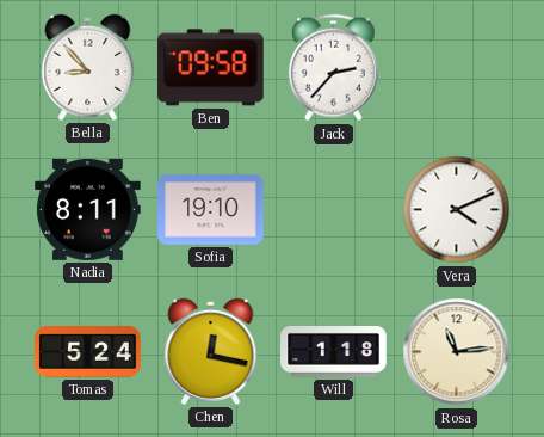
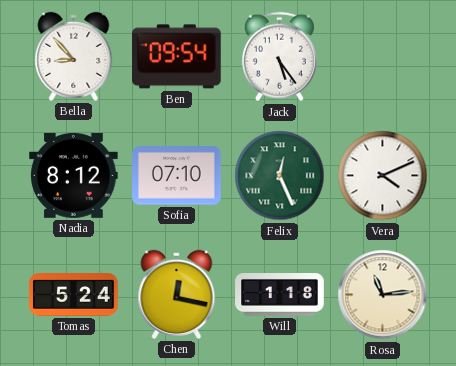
Ben: 09:58 -> 09:54 (177, 57)
Jack: 2:37 -> 5:24 (279, 57)
Nadia: 8:11 -> 8:12 (74, 175)
Sofia: 19:10 -> 07:10 (177, 176)
Felix: none -> 12:26 (280, 176)
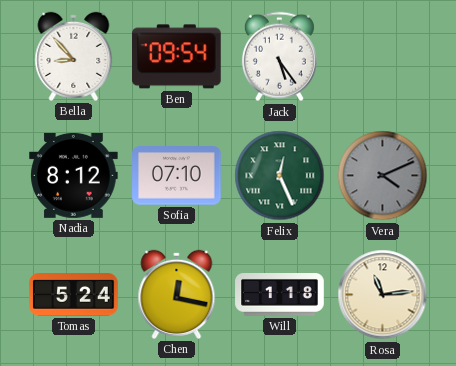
Vera dial: white -> grey (383, 176)
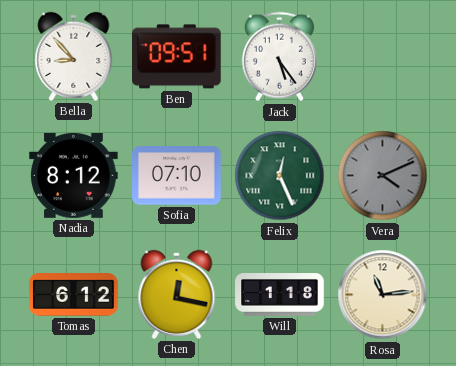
Ben: 09:54 -> 09:51 (177, 57)
Tomas: 5:24 -> 6:12 (74, 295)
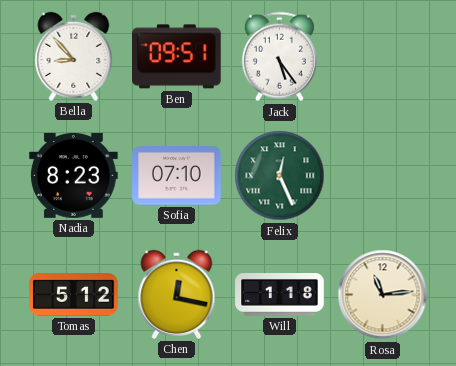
Nadia: 8:12 -> 8:23 (74, 175)
Vera: 4:11 -> none (383, 176)
Tomas: 6:12 -> 5:12 (74, 295)
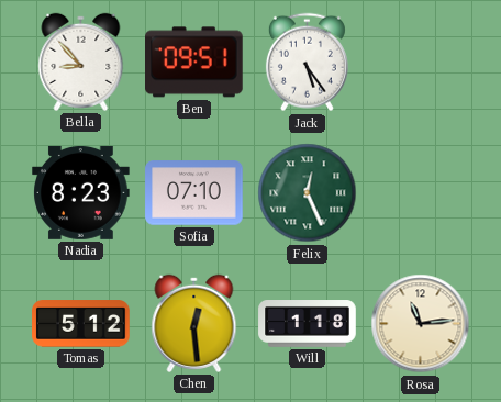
Chen: 12:17 -> 12:29 (194, 323)
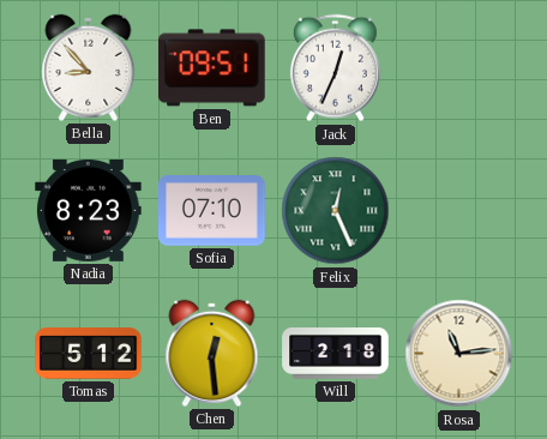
Jack: 5:24 -> 12:34 (335, 68)
Will: 1:18 -> 2:18 (336, 354)
